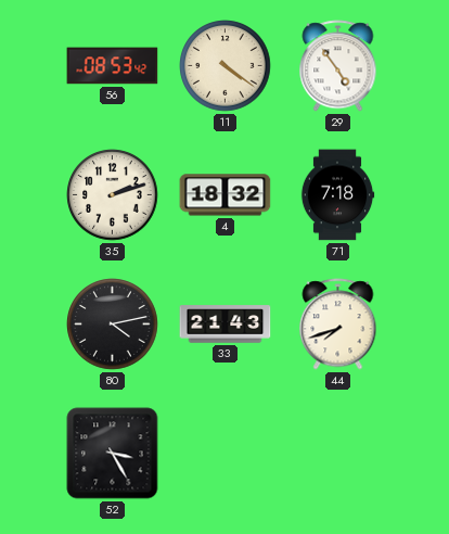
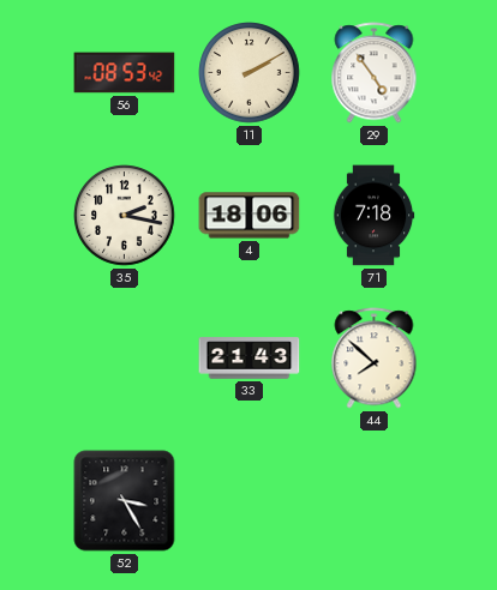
11: 4:21 -> 2:10 (250, 73)
35: 2:12 -> 2:17 (125, 216)
4: 18:32 -> 18:06 (250, 216)
80: 4:13 -> none (113, 325)
44: 7:42 -> 7:52 (375, 359)
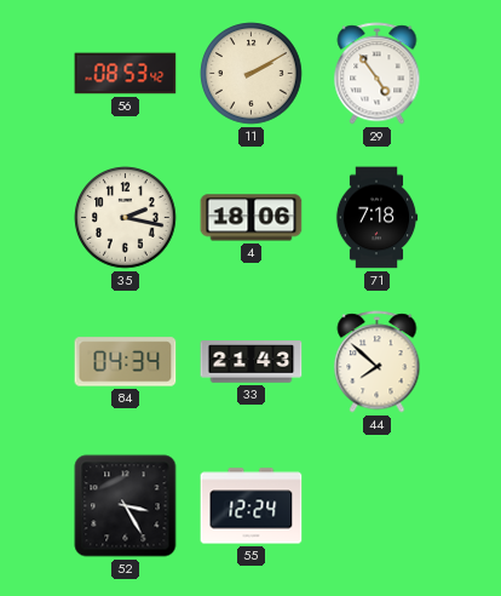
84: none -> 04:34 (126, 362)
55: none -> 12:24 (252, 506)
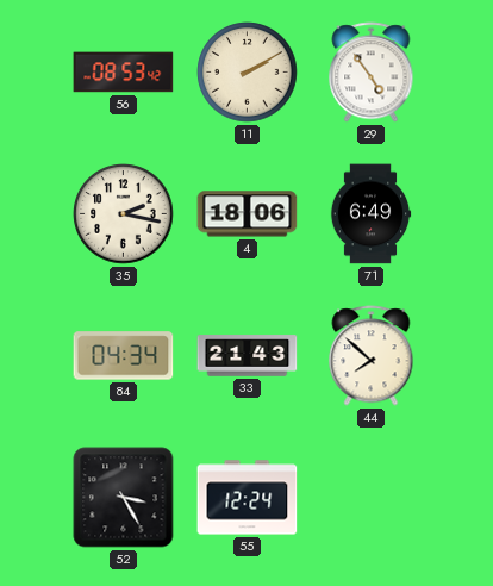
71: 7:18 -> 6:49 (370, 214)
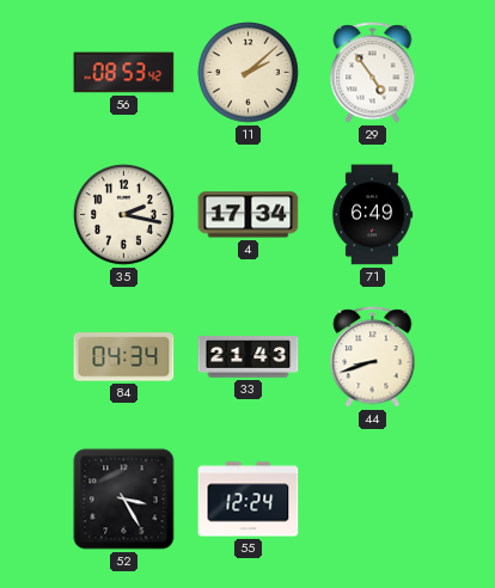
11: 2:10 -> 2:08 (249, 73)
4: 18:06 -> 17:34 (249, 215)
44: 7:52 -> 8:42 (373, 357)
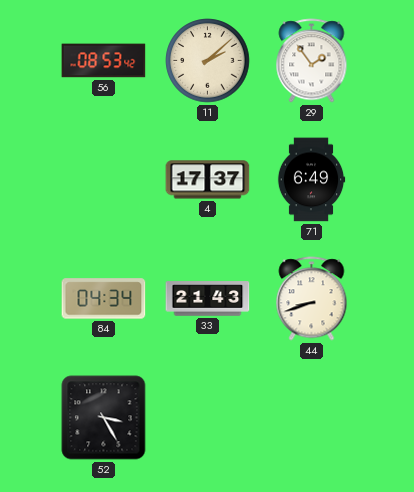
29: 4:54 -> 1:54 (312, 61)
35: 2:17 -> none (124, 215)
4: 17:34 -> 17:37 (208, 180)
55: 12:24 -> none (249, 500)
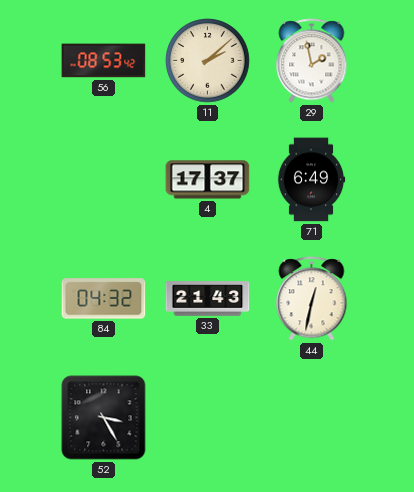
29: 1:54 -> 1:58 (312, 61)
84: 04:34 -> 04:32 (104, 299)
44: 8:42 -> 12:32 (312, 299)
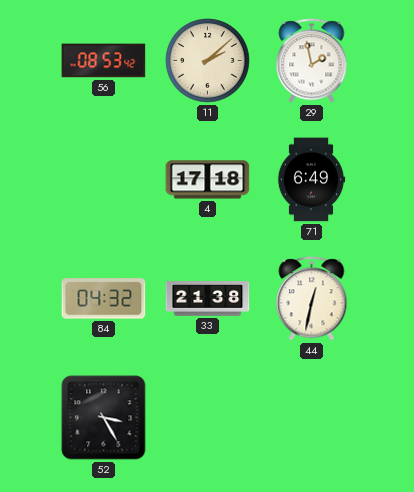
4: 17:37 -> 17:18 (208, 180)
33: 21:43 -> 21:38 (208, 299)
